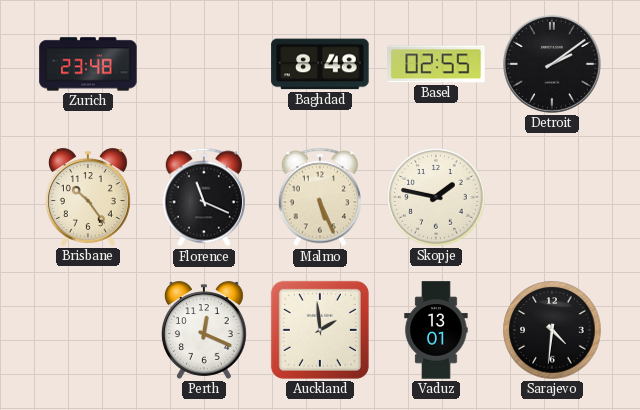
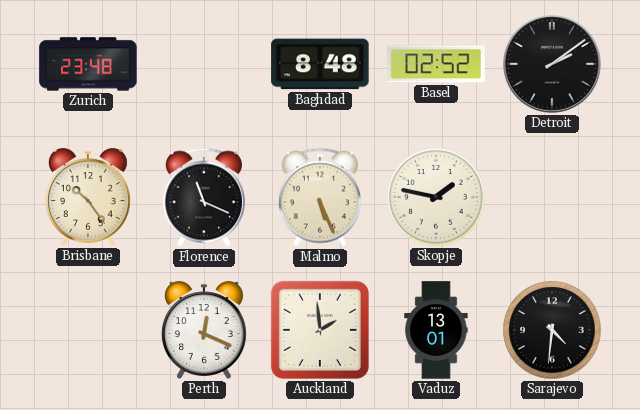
Basel: 02:55 -> 02:52 (436, 64)
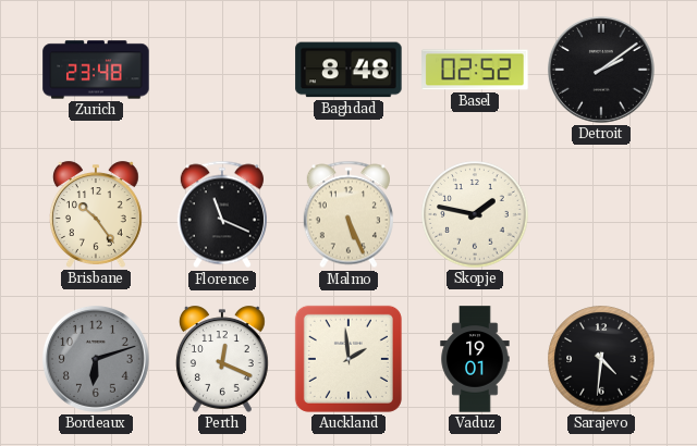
Bordeaux: none -> 6:12 (97, 360)
Vaduz: 13:01 -> 19:01 (475, 359)
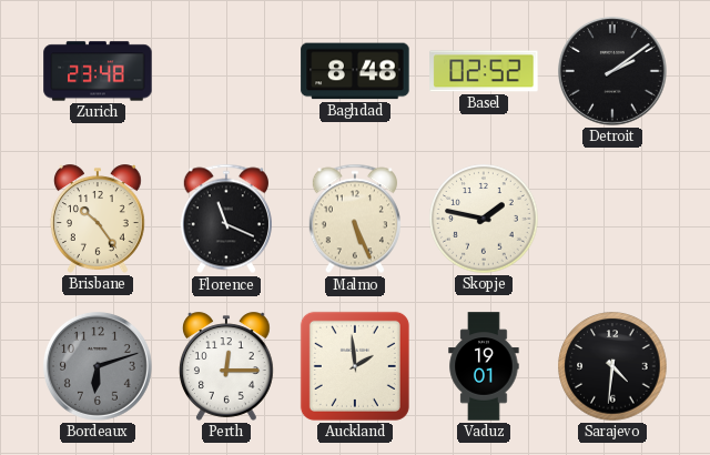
Perth: 12:19 -> 12:15 (226, 366)
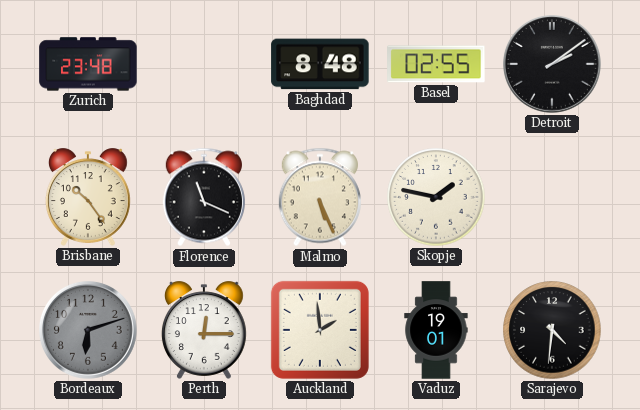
Basel: 02:52 -> 02:55 (436, 64)
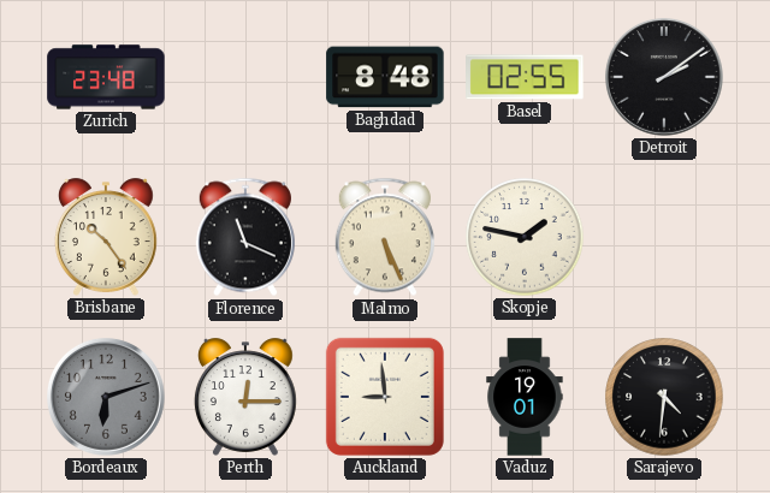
Auckland: 1:59 -> 8:59 (385, 397)
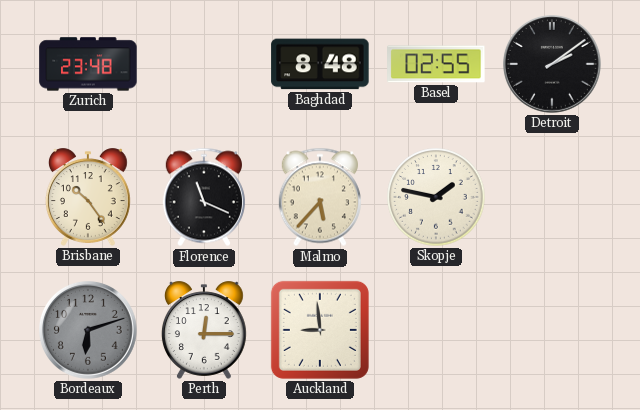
Malmo: 5:26 -> 5:37 (320, 197)
Vaduz: 19:01 -> none (525, 397)
Sarajevo: 4:31 -> none (664, 397)
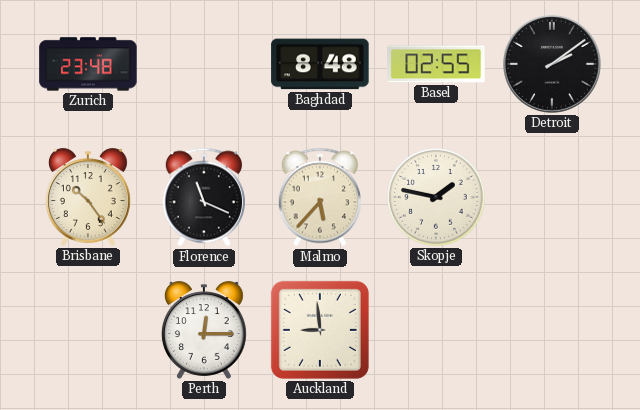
Bordeaux: 6:12 -> none (89, 331)
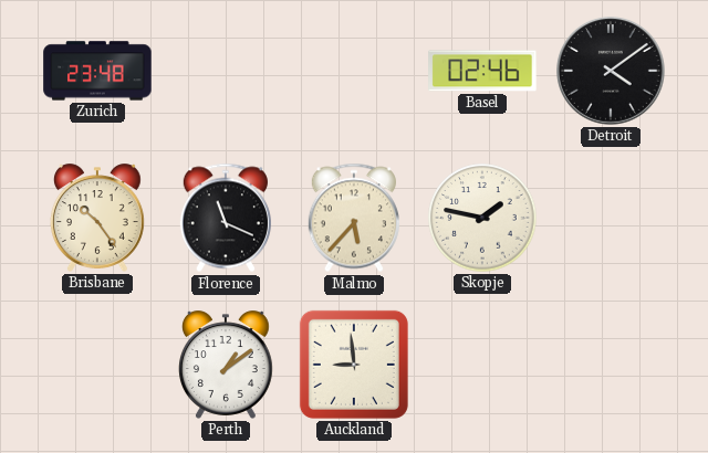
Baghdad: 8:48 -> none (320, 64)
Basel: 02:55 -> 02:46 (482, 71)
Detroit: 2:09 -> 4:09 (612, 72)
Perth: 12:15 -> 1:09 (226, 365)
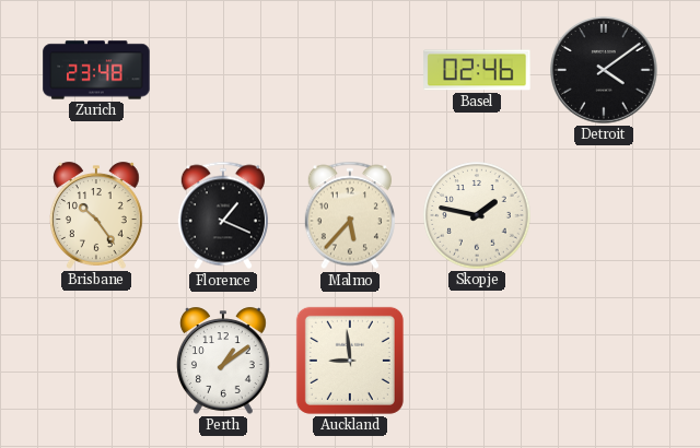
Florence: 11:19 -> 1:19 (223, 215)
